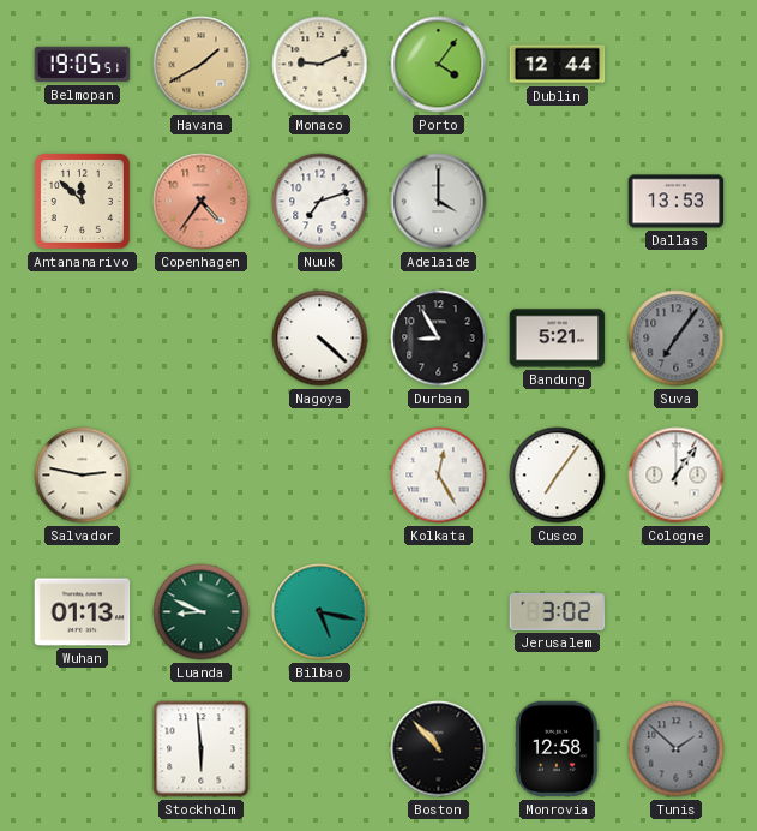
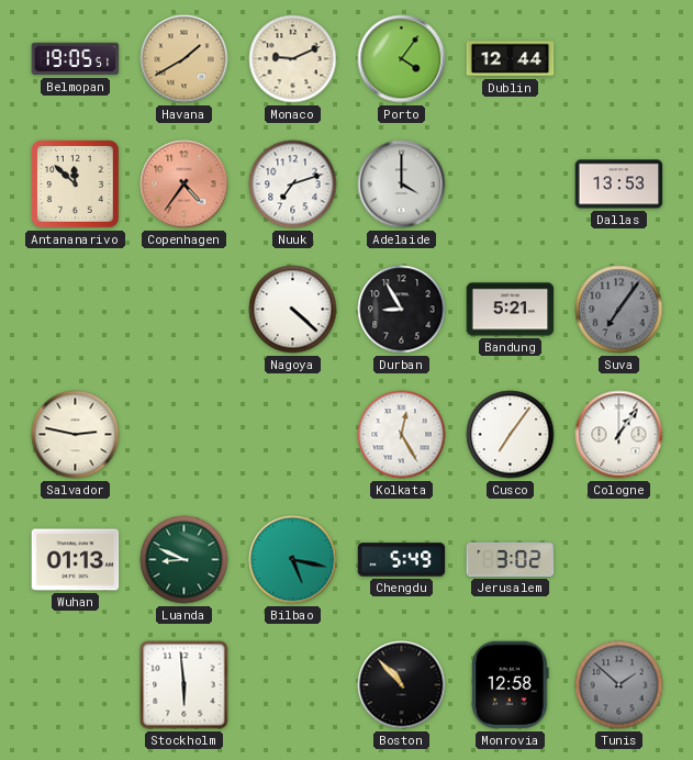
Chengdu: none -> 5:49 (402, 560)
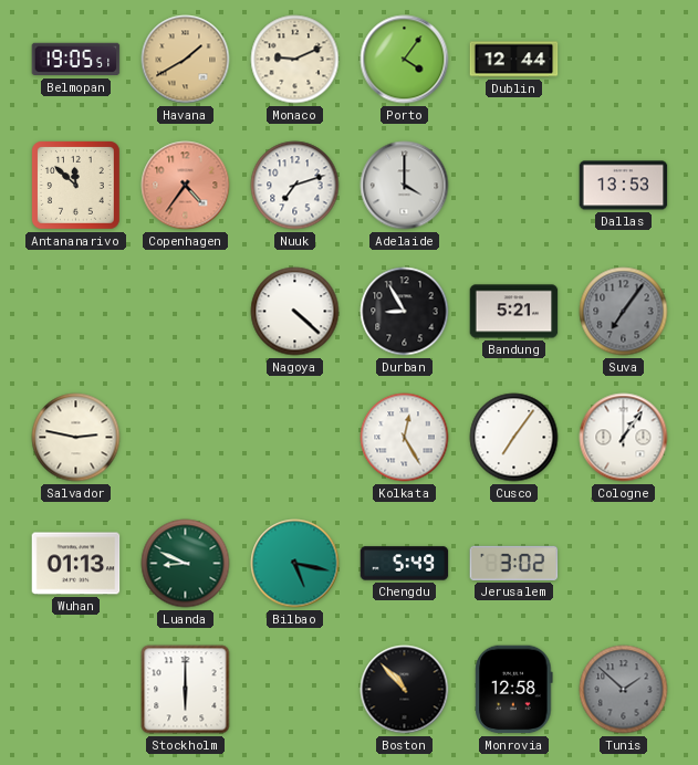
Stockholm: 5:59 -> 6:00 (186, 690)
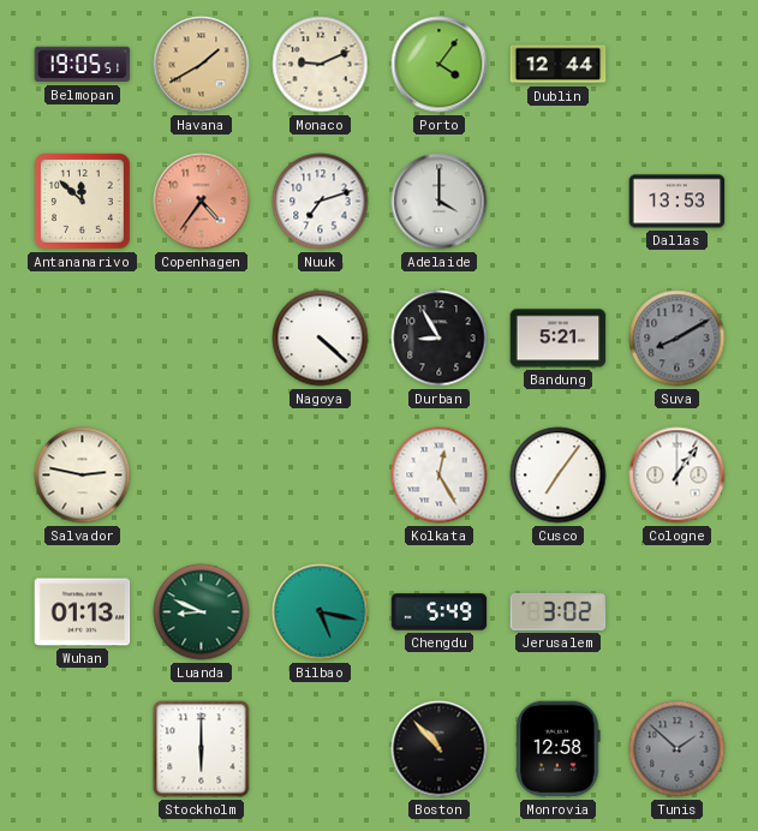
Suva: 7:06 -> 8:10 (678, 339)
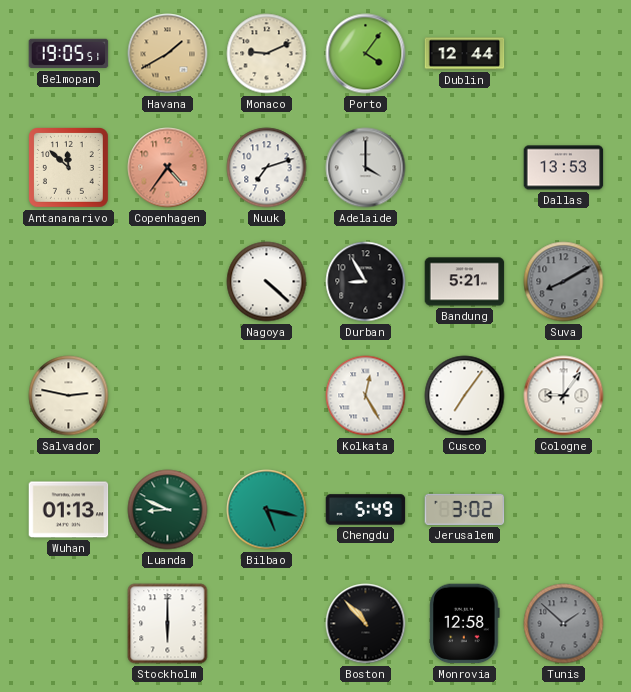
Cologne: 1:06 -> 9:06 (564, 396)
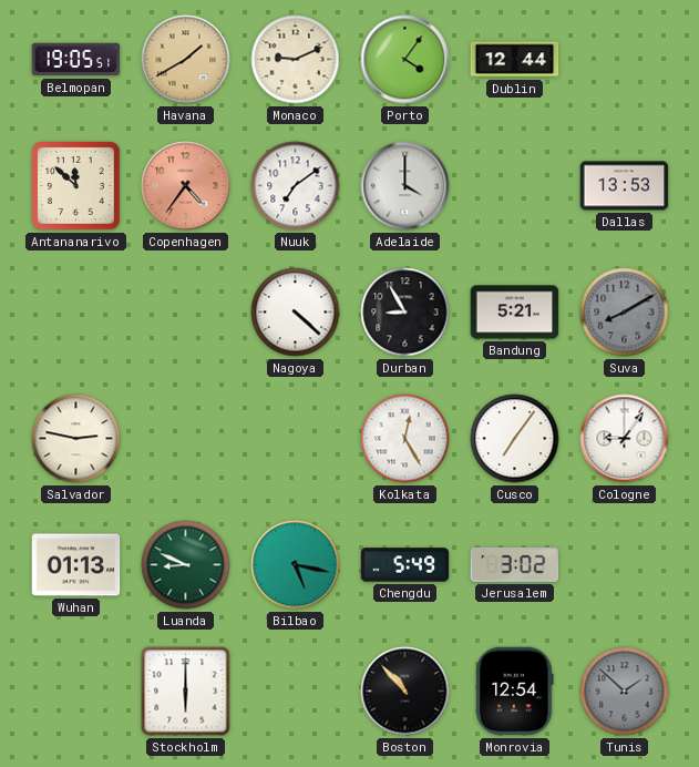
Nuuk: 7:12 -> 7:09 (296, 186)
Monrovia: 12:58 -> 12:54 (515, 692)
